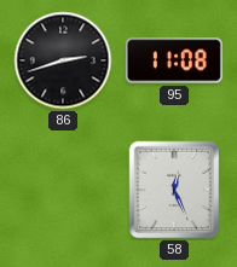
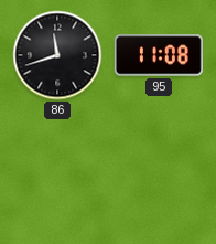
86: 2:42 -> 11:42 (57, 55)
58: 12:26 -> none (174, 190)
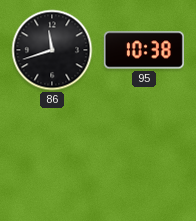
95: 11:08 -> 10:38 (144, 50)
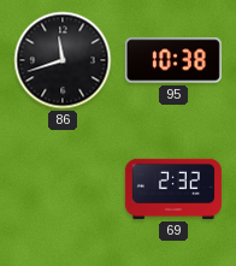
69: none -> 2:32 (173, 189)
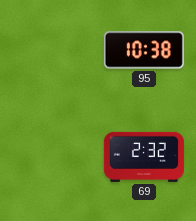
86: 11:42 -> none (63, 60)
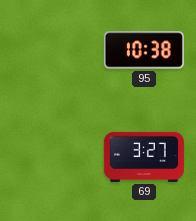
69: 2:32 -> 3:27 (144, 157)
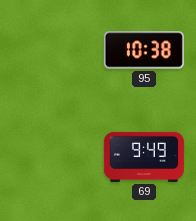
69: 3:27 -> 9:49 (144, 157)
